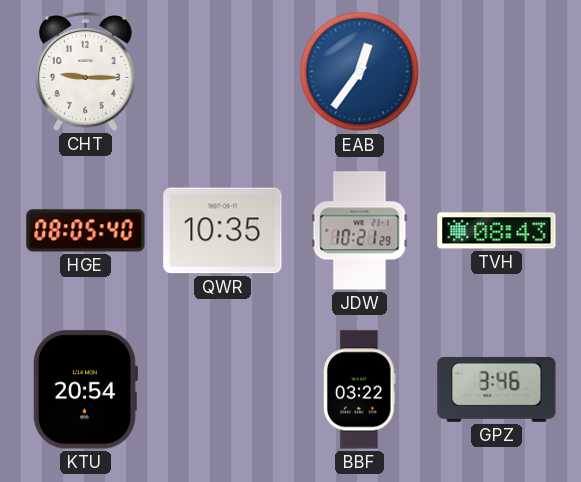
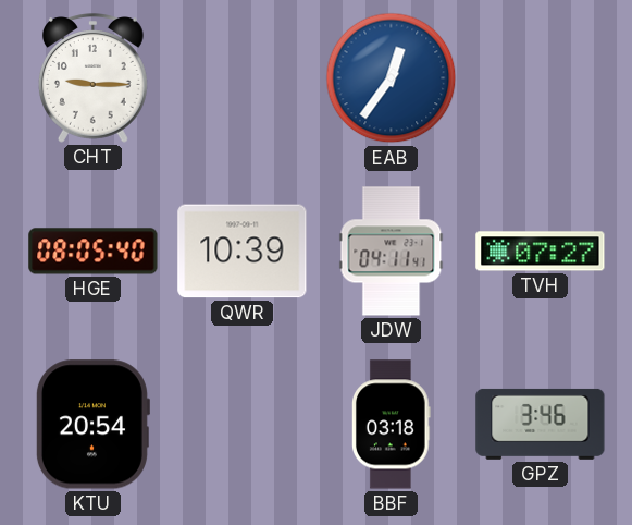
QWR: 10:35 -> 10:39 (243, 252)
JDW: 10:21 -> 04:11 (392, 252)
TVH: 08:43 -> 07:27 (541, 252)
BBF: 03:22 -> 03:18 (392, 425)
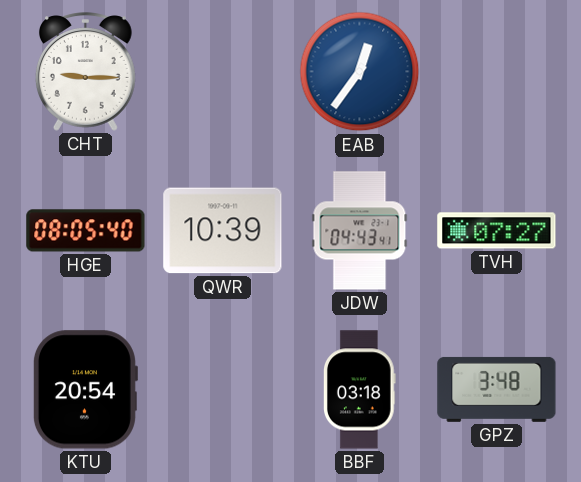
JDW: 04:11 -> 04:43 (360, 231)
GPZ: 3:46 -> 3:48 (497, 389)
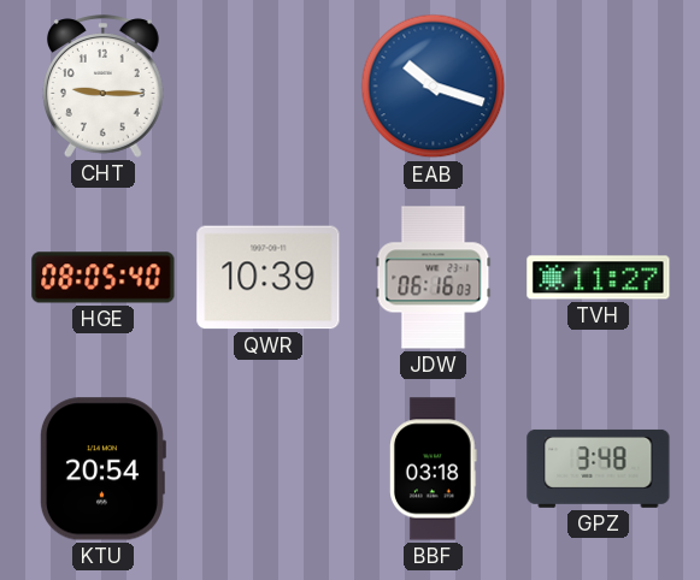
EAB: 12:36 -> 10:18 (434, 87)
JDW: 04:43 -> 06:16 (434, 278)
TVH: 07:27 -> 11:27 (599, 278)
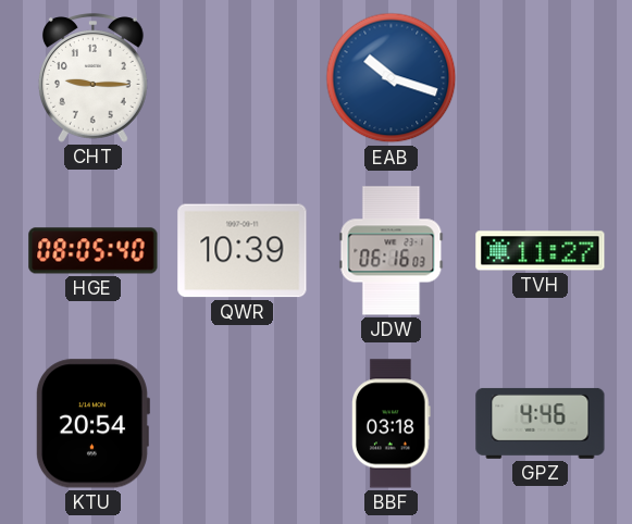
GPZ: 3:48 -> 4:46 (541, 423)
